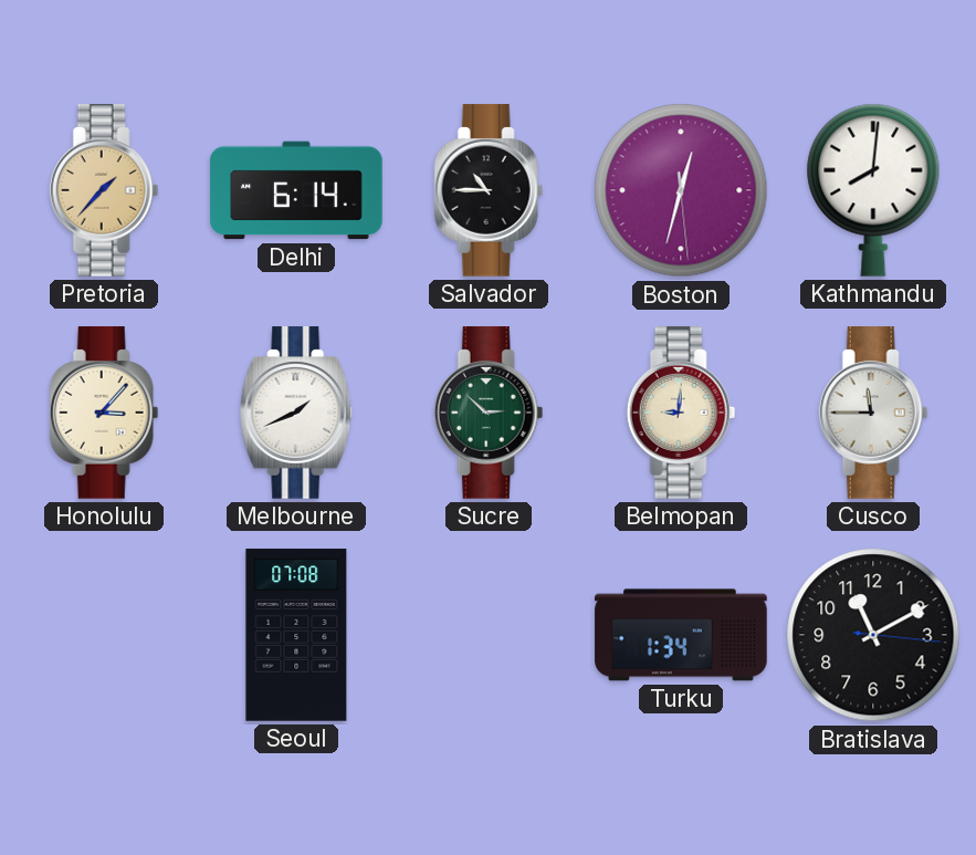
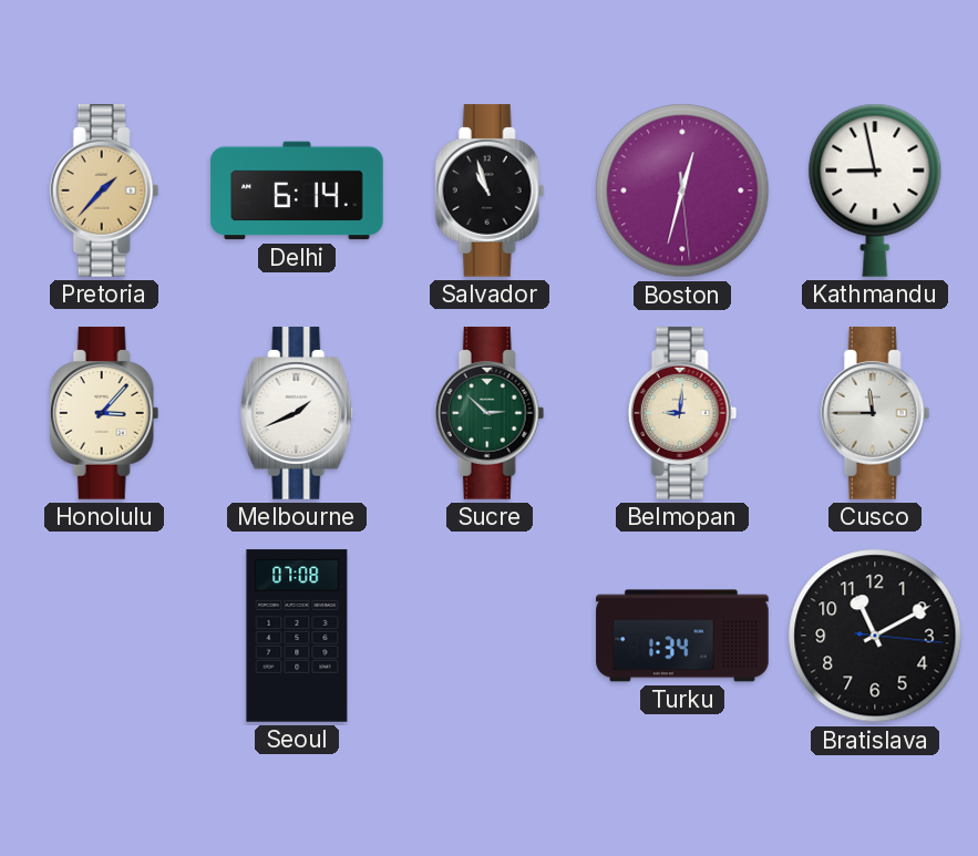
Salvador: 10:45 -> 10:57 (490, 190)
Kathmandu: 8:01 -> 8:58 (875, 190)
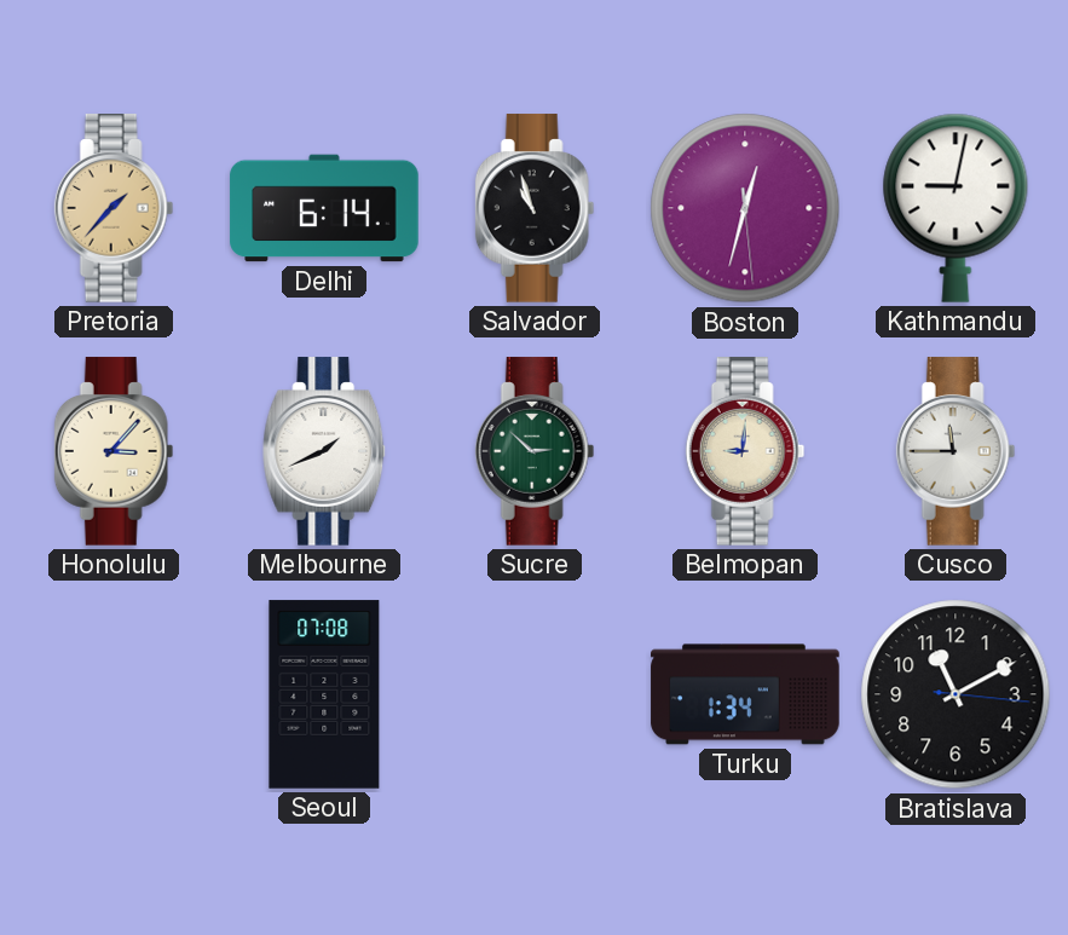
Kathmandu: 8:58 -> 9:02 (956, 208)
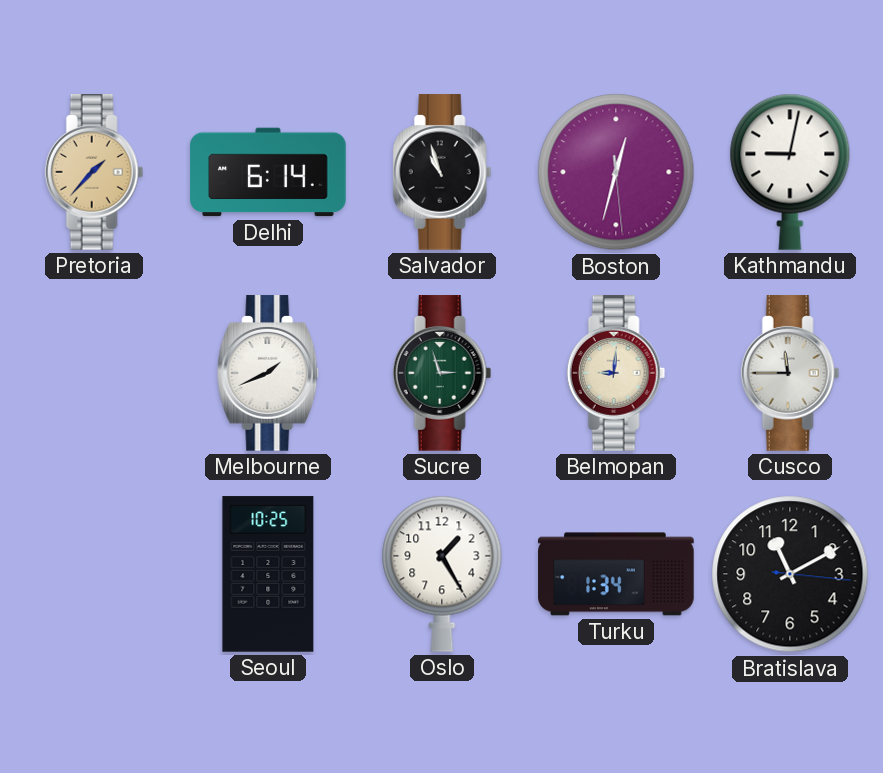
Honolulu: 3:07 -> none (114, 451)
Sucre: 2:52 -> 2:57 (442, 373)
Seoul: 07:08 -> 10:25 (268, 574)
Oslo: none -> 1:25 (442, 574)
